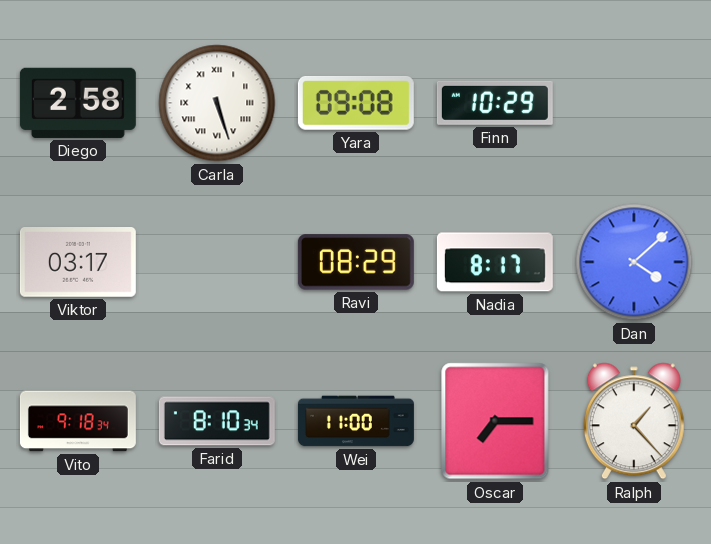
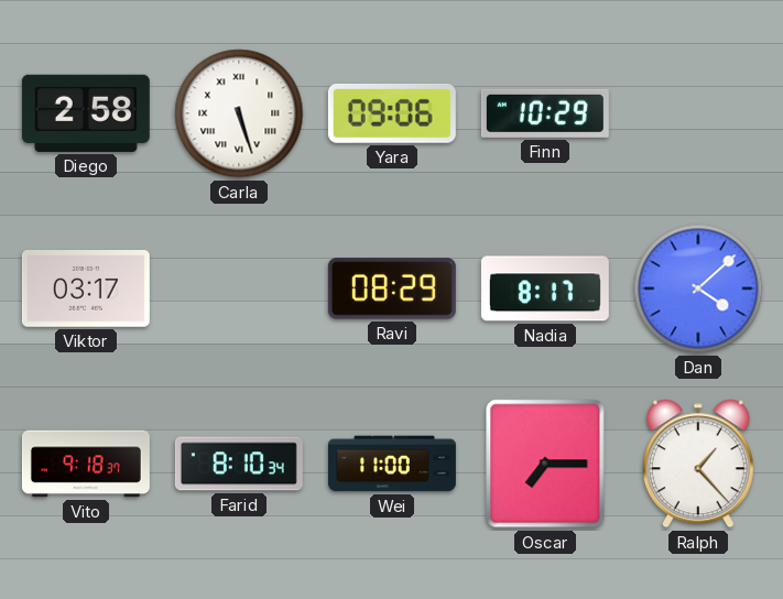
Yara: 09:08 -> 09:06 (392, 115)
Vito: 9:18:34 -> 9:18:37 (86, 464)
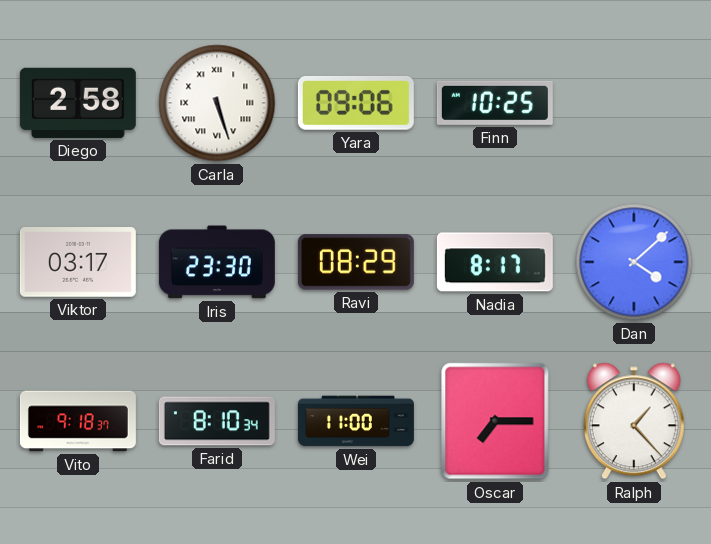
Finn: 10:29 -> 10:25 (495, 103)
Iris: none -> 23:30 (217, 262)
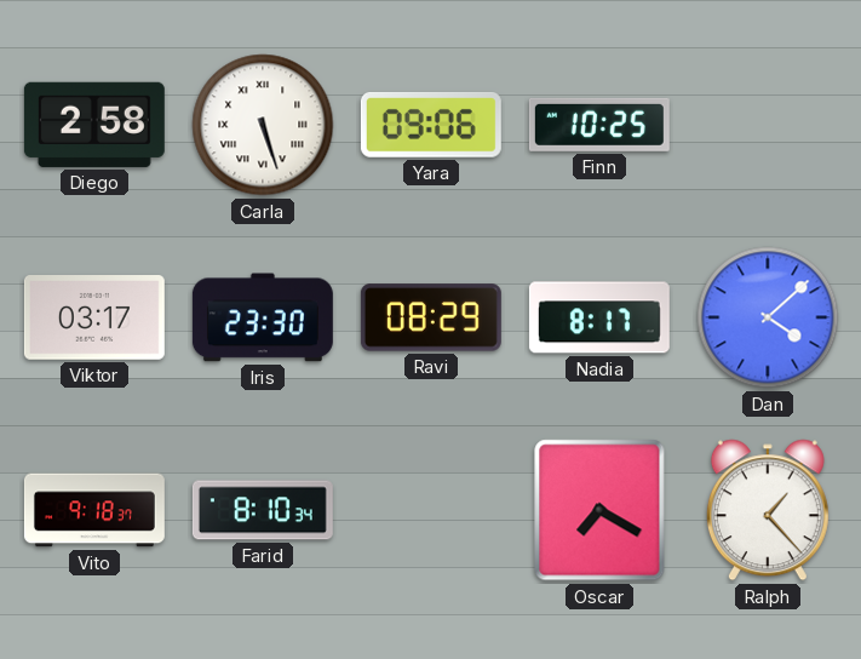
Wei: 11:00 -> none (356, 421)
Oscar: 7:15 -> 7:20 (599, 510)
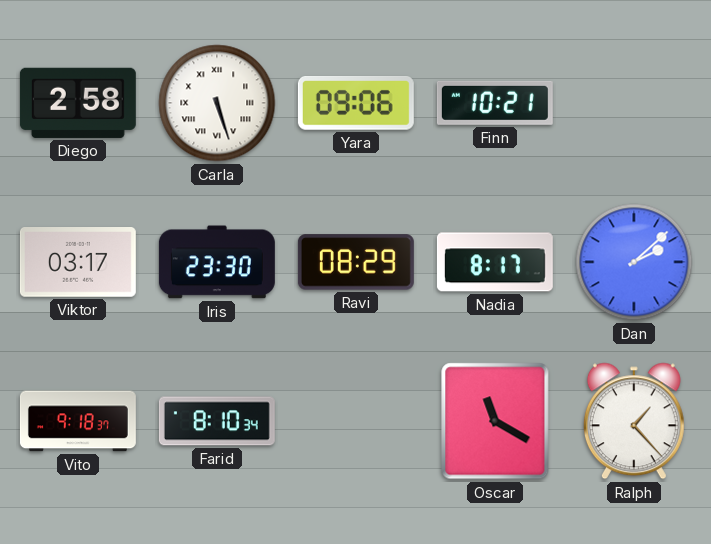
Finn: 10:25 -> 10:21 (495, 103)
Dan: 4:08 -> 2:08 (634, 262)
Oscar: 7:20 -> 11:20 (495, 421)
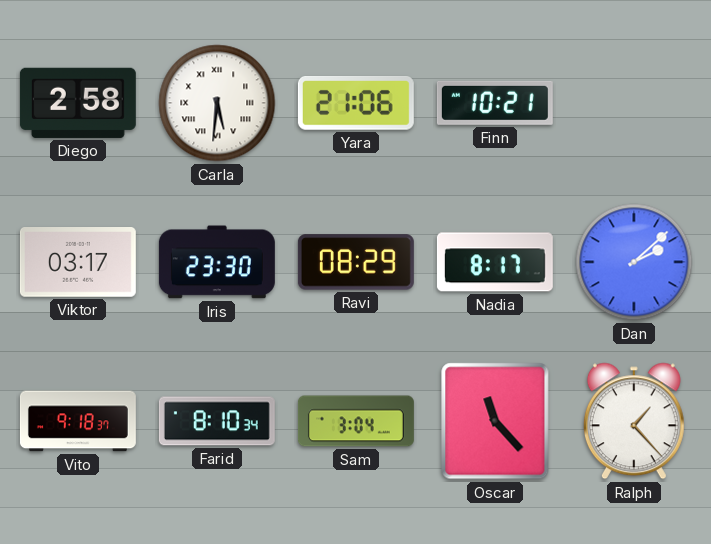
Carla: 5:27 -> 5:31 (217, 103)
Yara: 09:06 -> 21:06 (356, 104)
Sam: none -> 3:04 (356, 421)
Oscar: 11:20 -> 11:23 (495, 421)
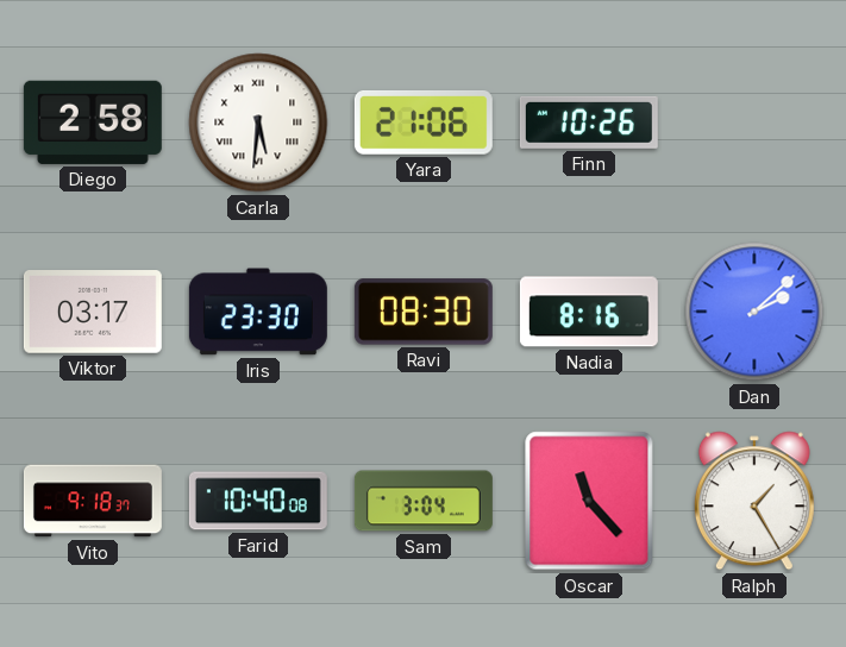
Finn: 10:21 -> 10:26 (589, 123)
Ravi: 08:29 -> 08:30 (424, 312)
Nadia: 8:17 -> 8:16 (589, 312)
Farid: 8:10 -> 10:40 (258, 501)
Ralph: 1:23 -> 1:25 (754, 501)
